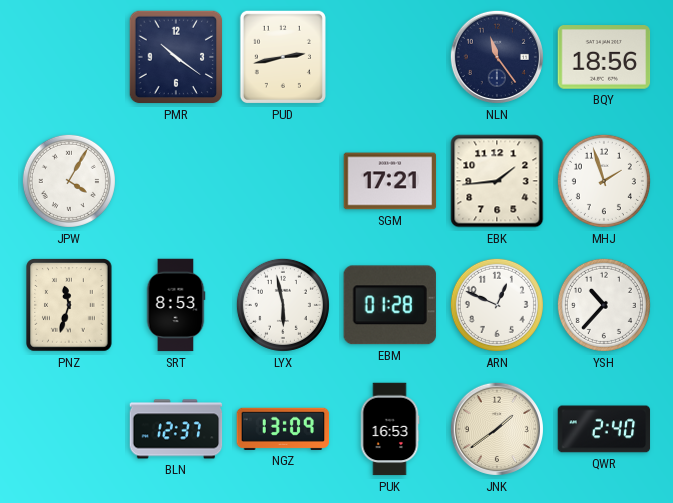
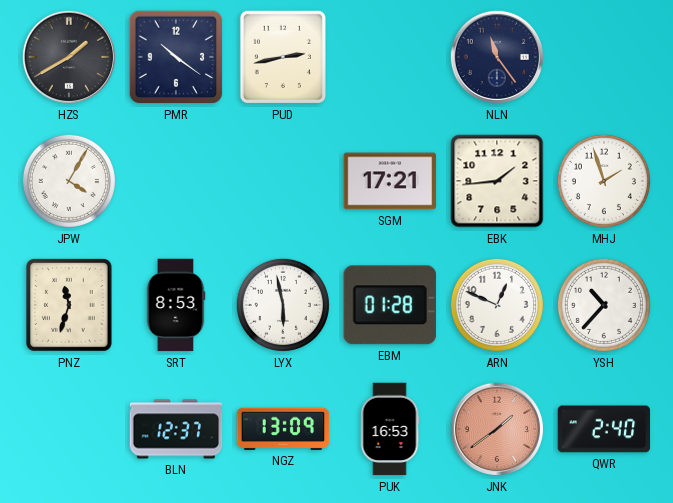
HZS: none -> 1:40 (69, 57)
BQY: 18:56 -> none (604, 57)
JNK dial: cream -> salmon (497, 429)
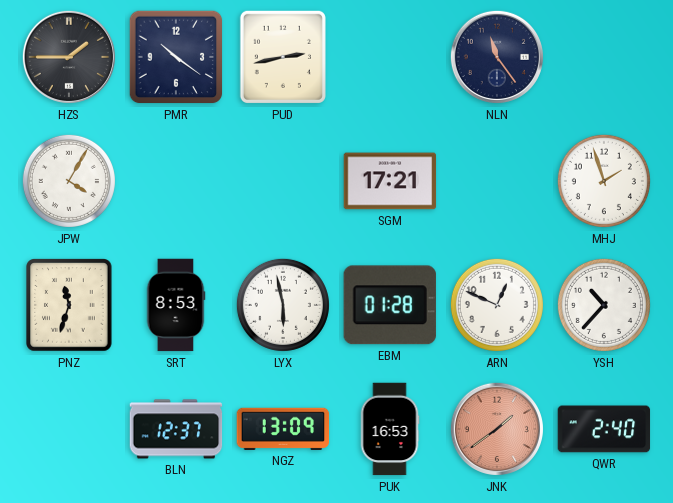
HZS: 1:40 -> 1:45 (69, 57)
EBK: 1:44 -> none (497, 181)
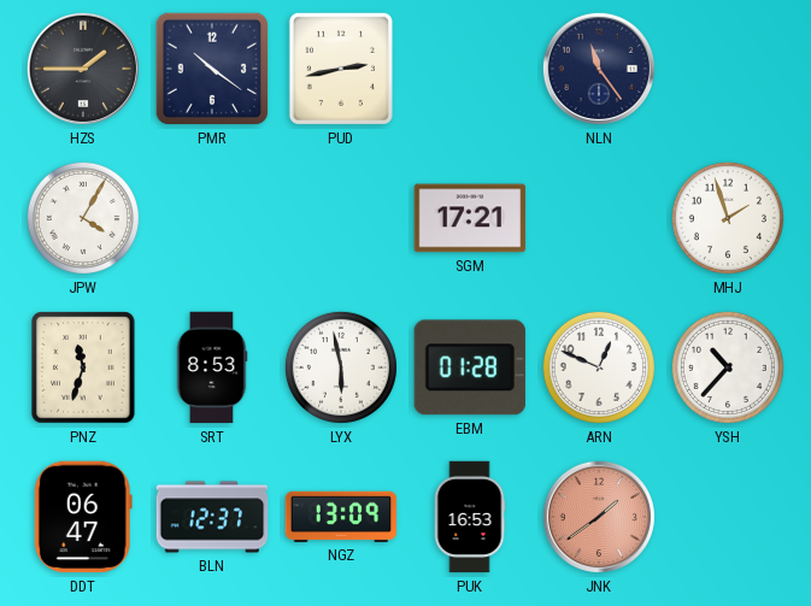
DDT: none -> 06:47 (83, 517)
QWR: 2:40 -> none (604, 429)
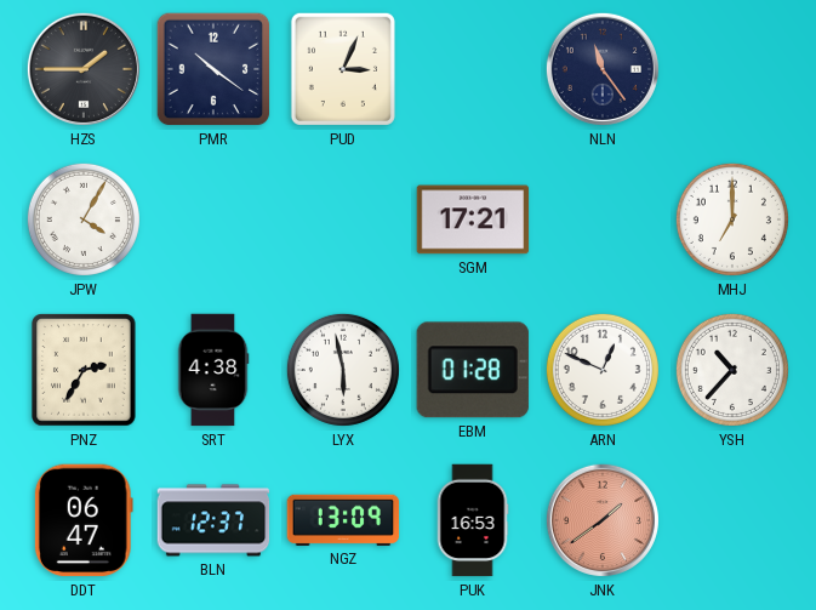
PUD: 2:43 -> 3:04 (343, 69)
MHJ: 1:57 -> 7:00 (732, 220)
PNZ: 11:33 -> 2:35 (84, 370)
SRT: 8:53 -> 4:38 (213, 370)
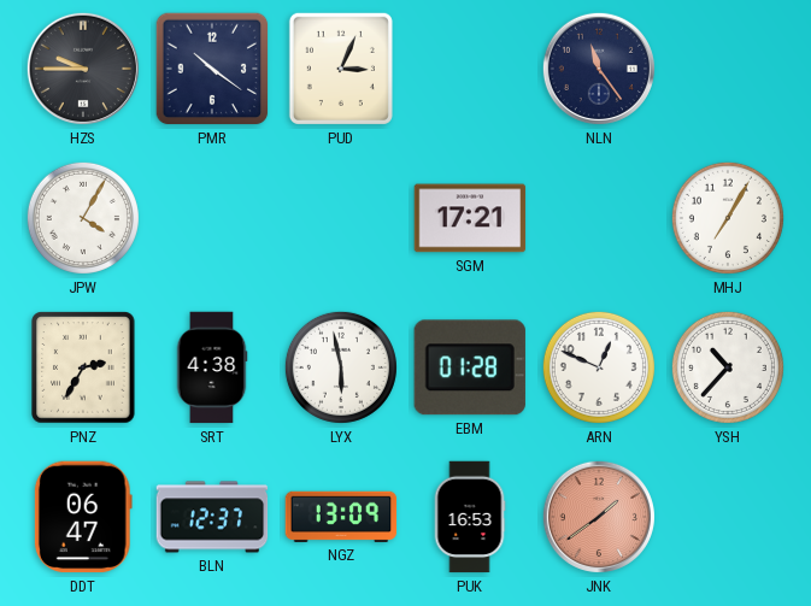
HZS: 1:45 -> 9:45 (83, 69)
MHJ: 7:00 -> 7:05 (728, 218)
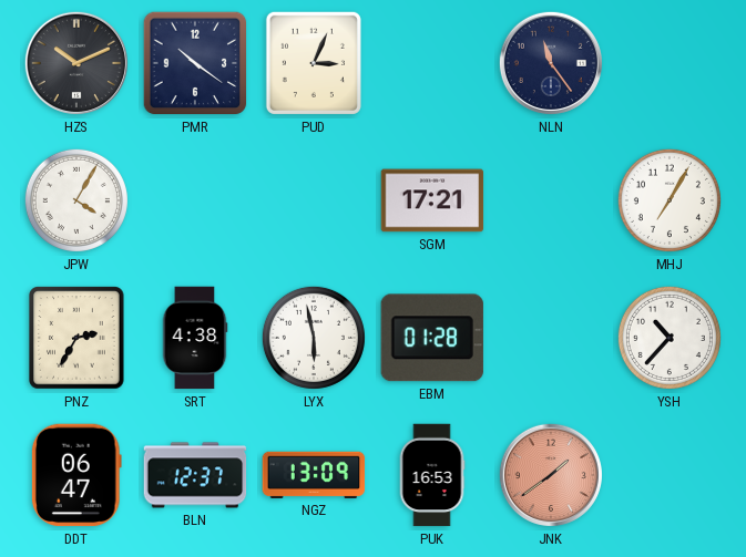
HZS: 9:45 -> 10:11 (76, 63)
ARN: 12:49 -> none (599, 367)
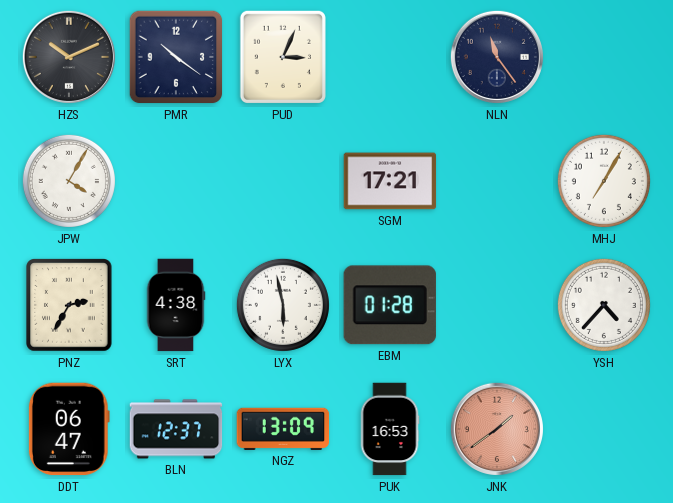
YSH: 10:37 -> 4:37 (604, 305)
